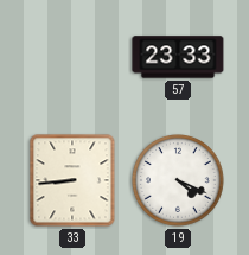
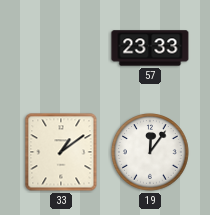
33: 8:44 -> 1:09 (61, 152)
19: 4:19 -> 12:06 (150, 152)
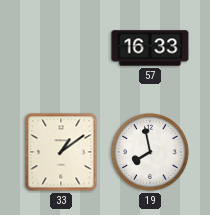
57: 23:33 -> 16:33 (150, 48)
19: 12:06 -> 7:58 (150, 152)
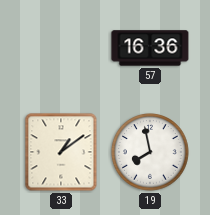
57: 16:33 -> 16:36 (150, 48)
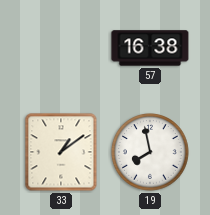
57: 16:36 -> 16:38 (150, 48)
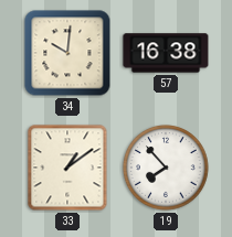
34: none -> 10:01 (67, 53)
19: 7:58 -> 7:53 (166, 168)
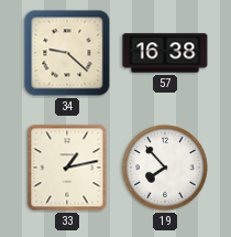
34: 10:01 -> 9:22 (67, 53)
33: 1:09 -> 1:13 (67, 168)
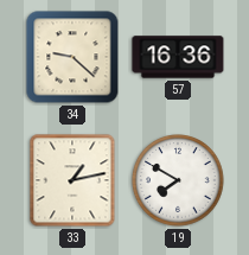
57: 16:38 -> 16:36 (178, 57)
19: 7:53 -> 7:50 (178, 180)
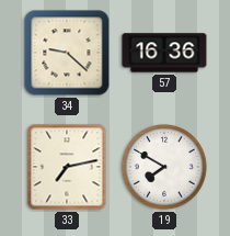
33: 1:13 -> 7:13 (67, 167)
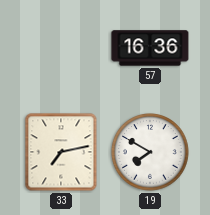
34: 9:22 -> none (67, 53)
